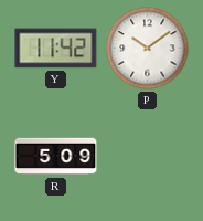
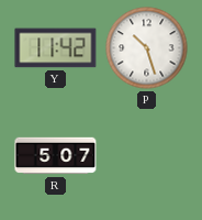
P: 10:09 -> 10:27 (147, 48)
R: 5:09 -> 5:07 (56, 156)
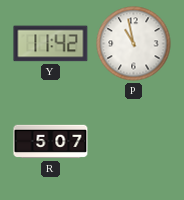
P: 10:27 -> 10:58 (134, 44)
